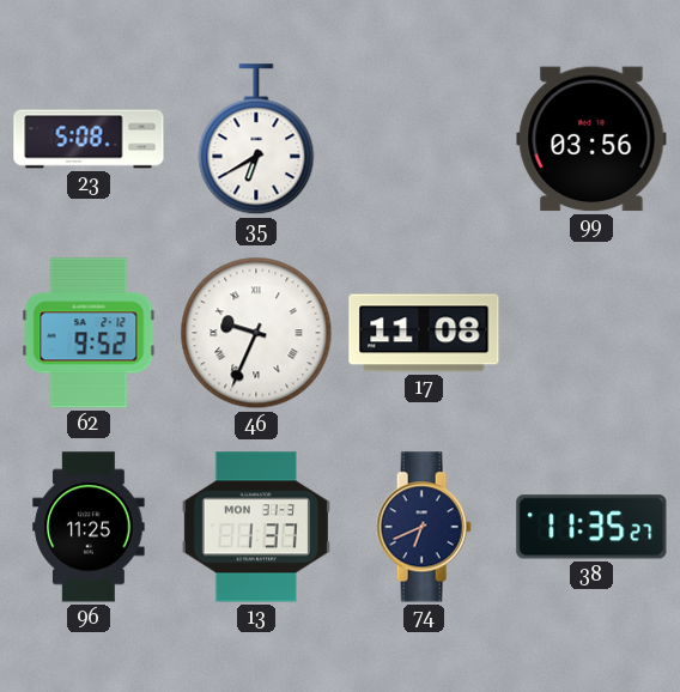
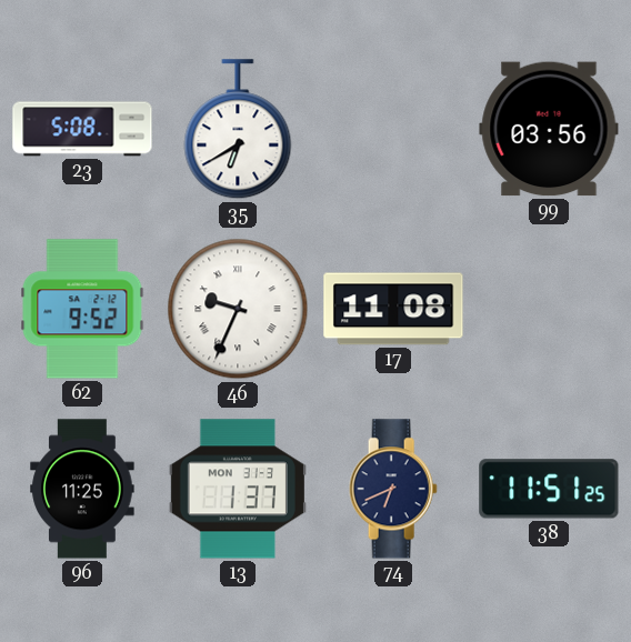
38: 11:35 -> 11:51 (549, 489)
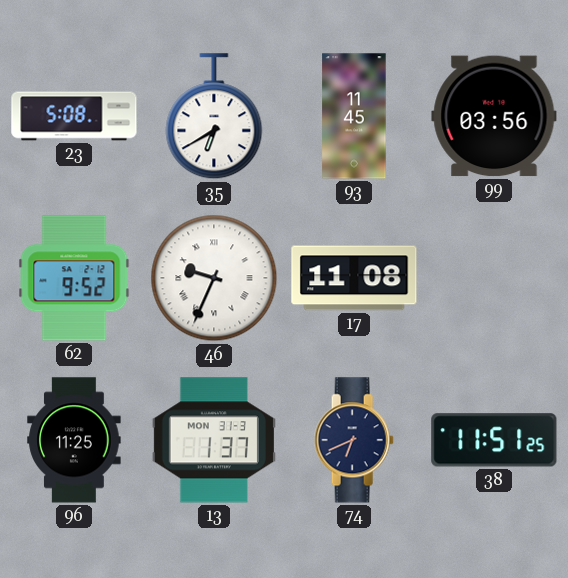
93: none -> 11:45 (354, 116)
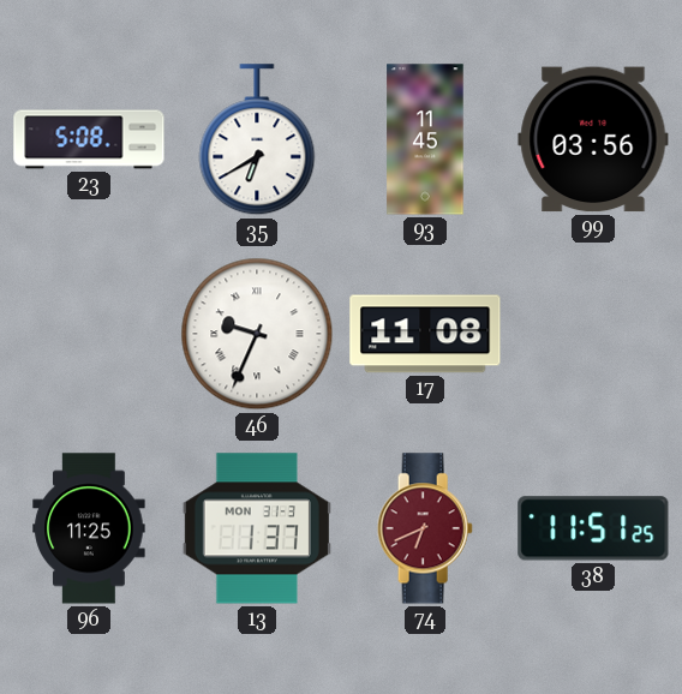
62: 9:52 -> none (74, 278)
74 dial: navy -> burgundy (425, 528)
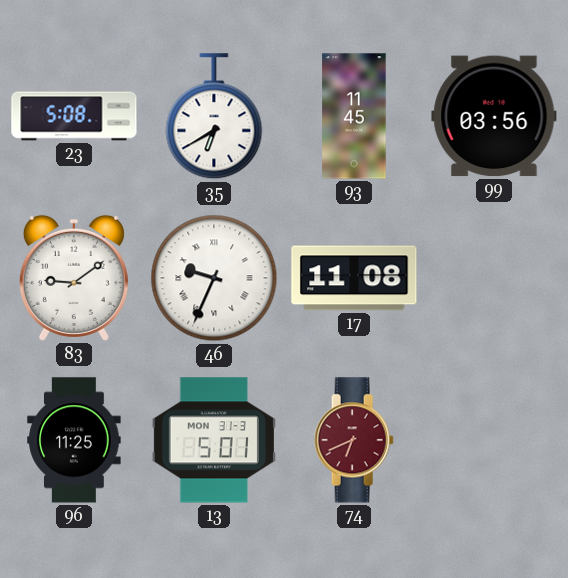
83: none -> 9:09 (74, 278)
13: 1:37 -> 5:01 (214, 440)
38: 11:51 -> none (593, 528)
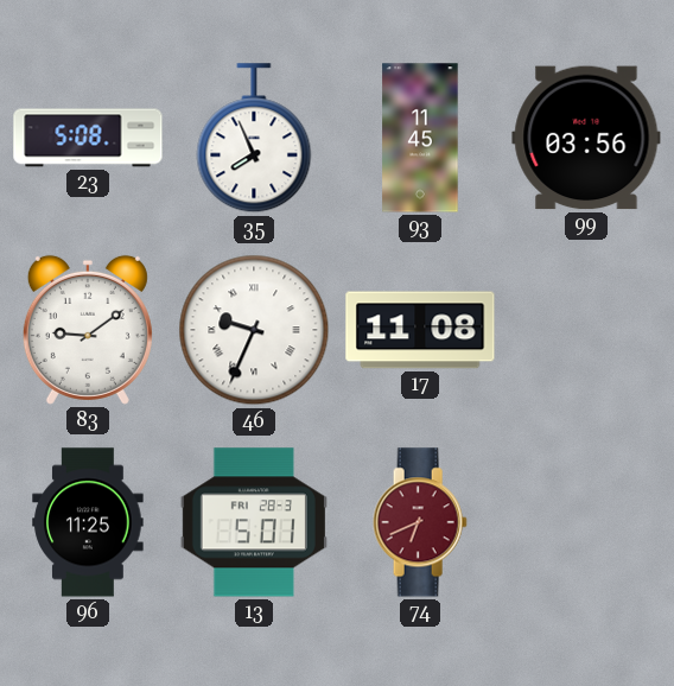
35: 6:40 -> 7:56 (254, 139)
13 date: MON 31-3 -> FRI 28-3 (254, 522)
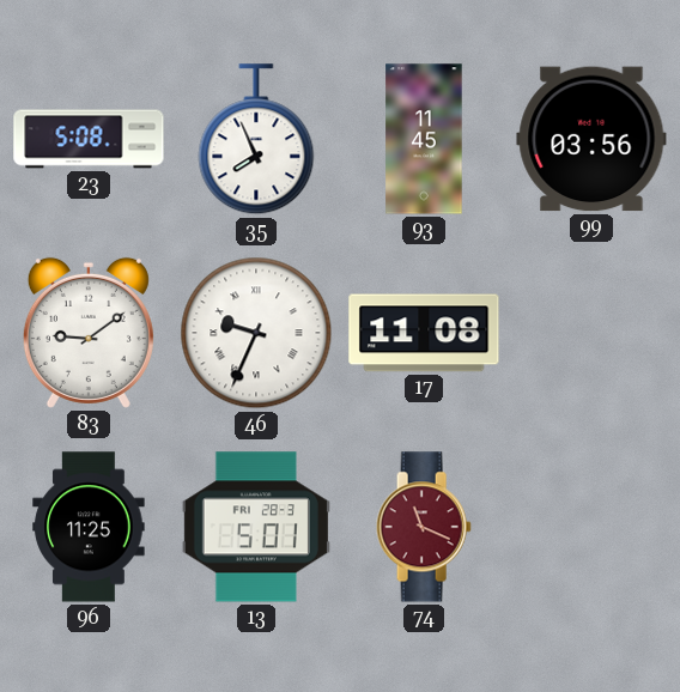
74: 6:41 -> 11:19 (424, 527)
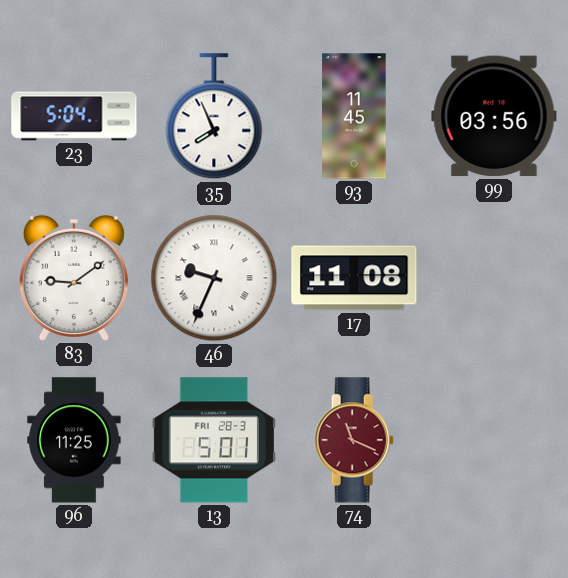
23: 5:08 -> 5:04 (74, 116)
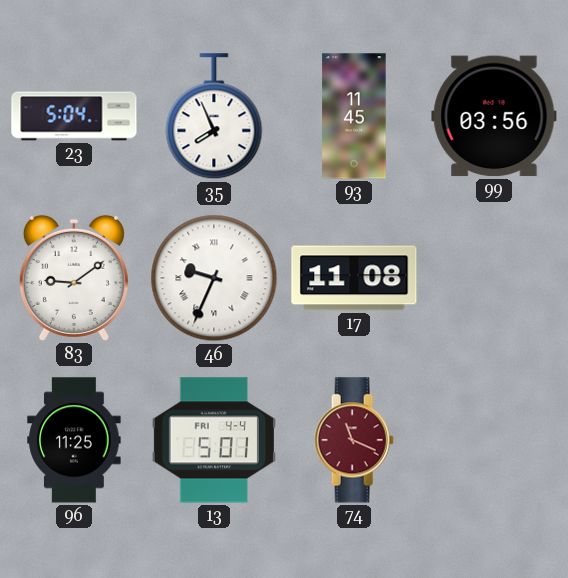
13 date: FRI 28-3 -> FRI 4-4 (214, 440)
